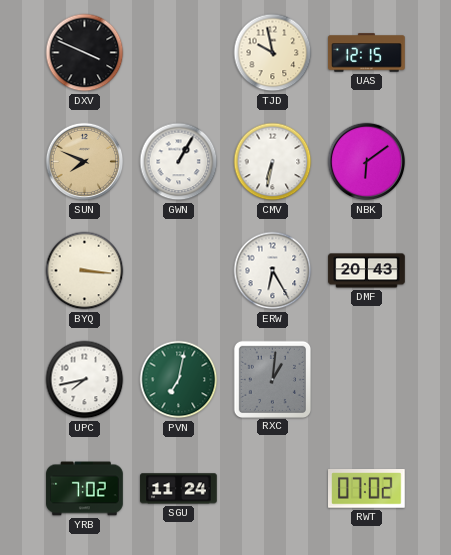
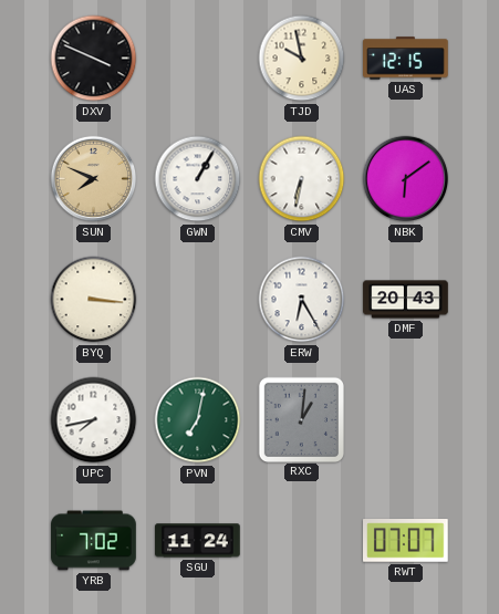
RWT: 07:02 -> 07:07 (406, 541)
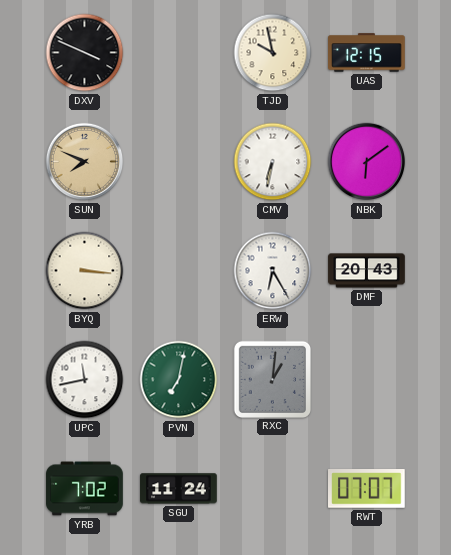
GWN: 1:05 -> none (198, 179)
UPC: 7:43 -> 11:43 (85, 380)
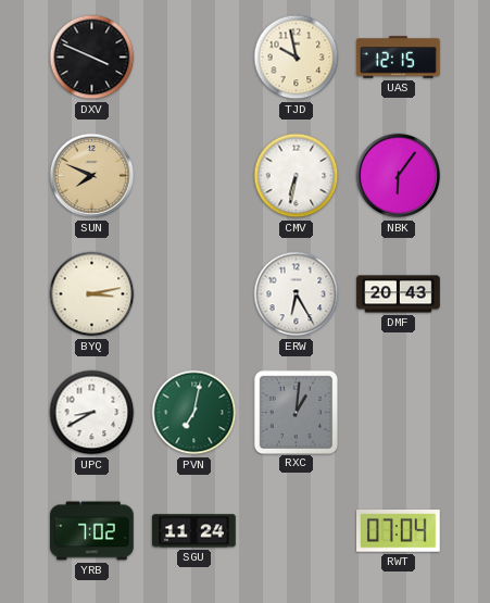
NBK: 6:09 -> 6:06 (399, 176)
BYQ: 3:16 -> 3:13 (92, 294)
UPC: 11:43 -> 8:40 (92, 413)
RWT: 07:07 -> 07:04 (399, 531)
